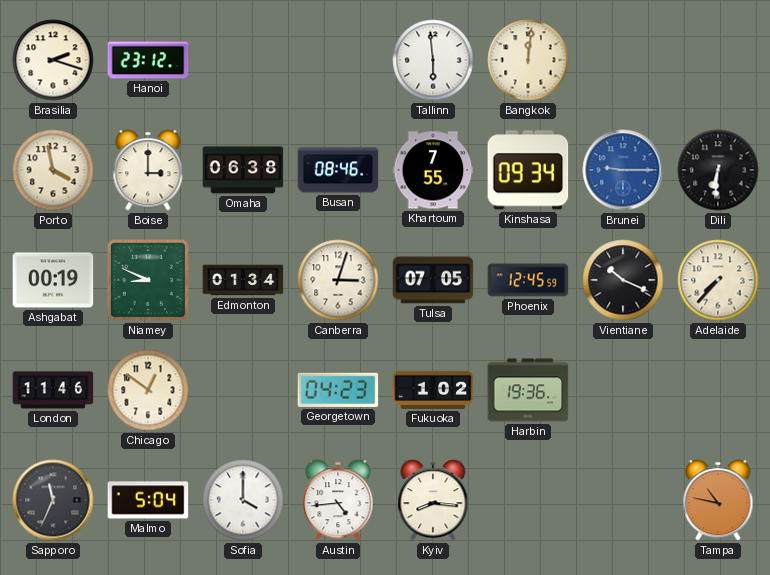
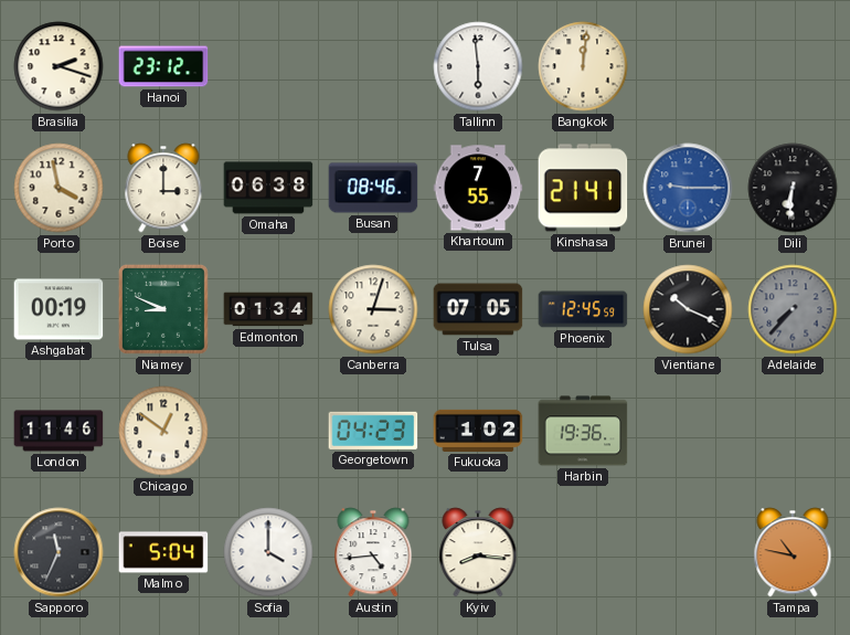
Kinshasa: 09:34 -> 21:41 (583, 188)
Adelaide dial: cream -> grey (793, 309)
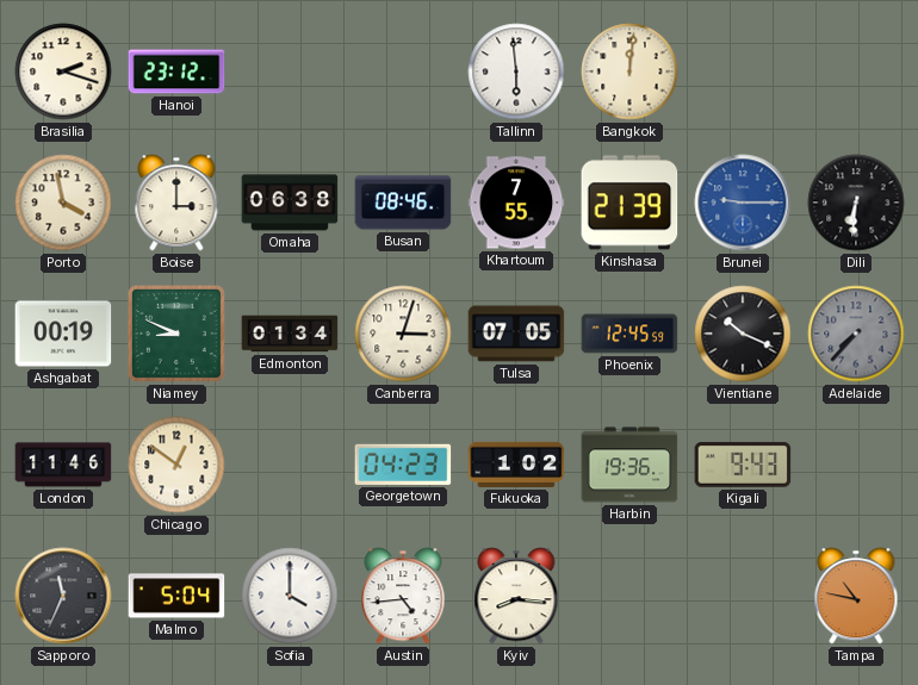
Kinshasa: 21:41 -> 21:39 (629, 203)
Kigali: none -> 9:43 (743, 465)
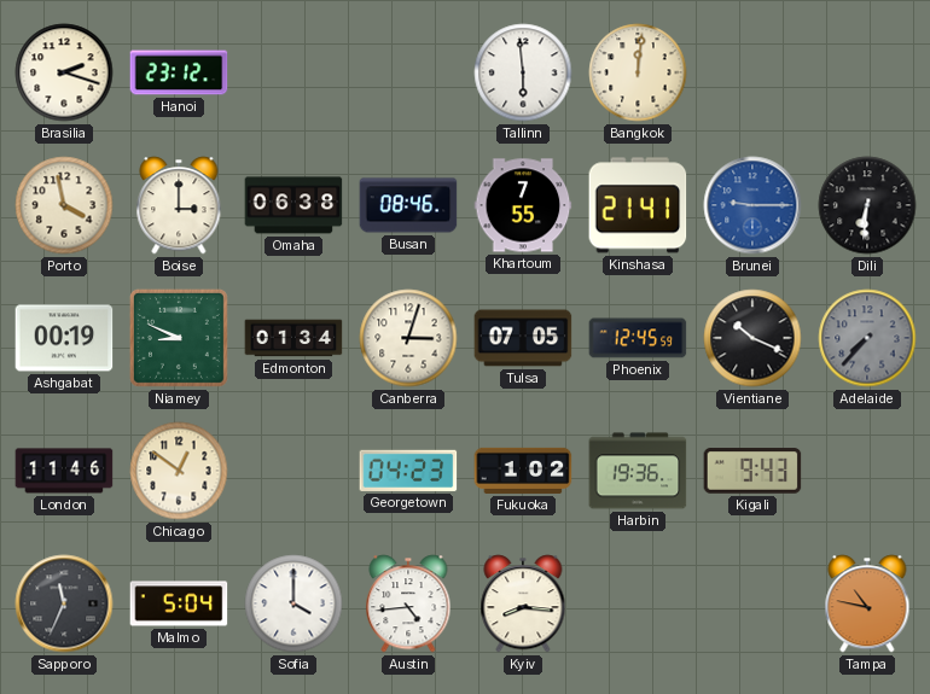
Kinshasa: 21:39 -> 21:41 (638, 205)
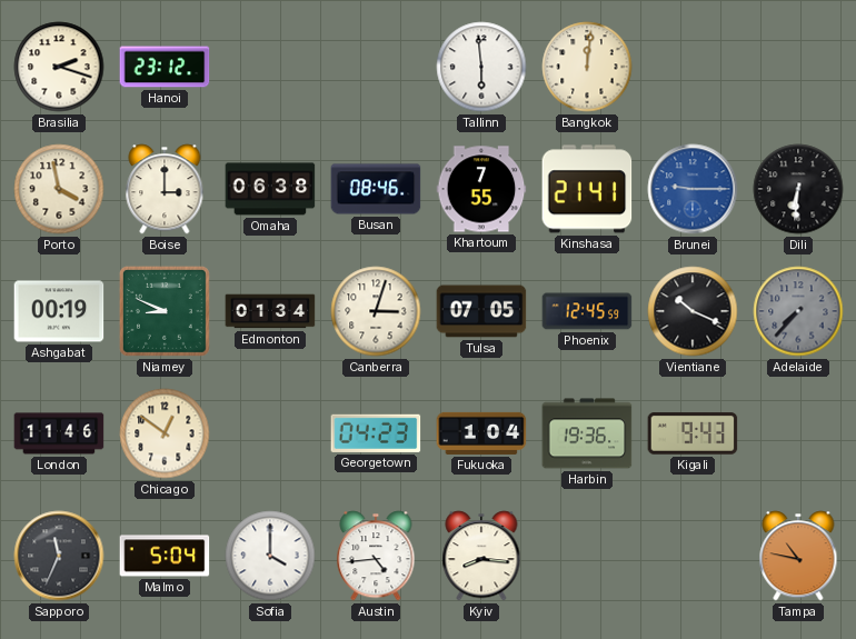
Fukuoka: 1:02 -> 1:04 (481, 433)
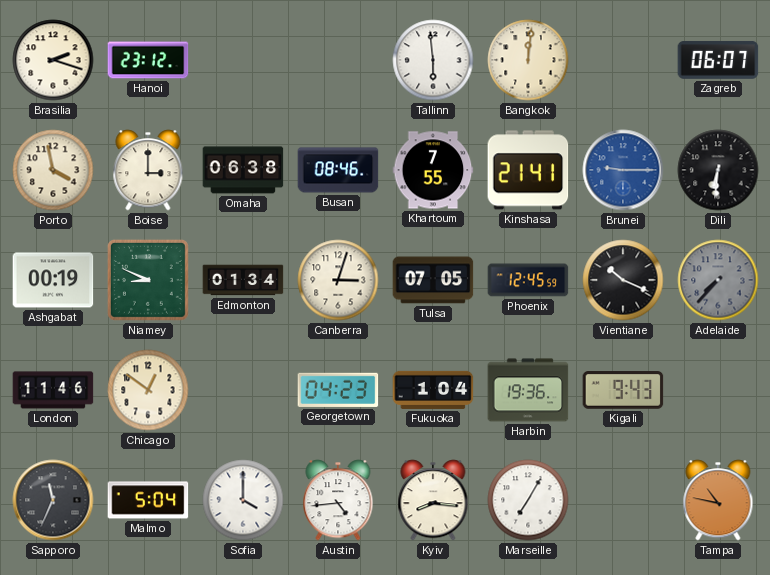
Zagreb: none -> 06:07 (718, 60)
Marseille: none -> 7:05 (528, 500)
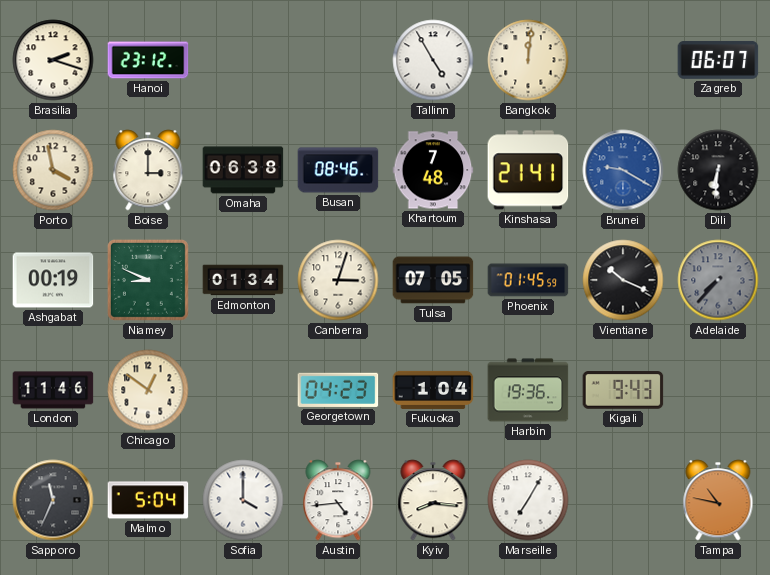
Tallinn: 5:59 -> 4:55 (433, 60)
Khartoum: 7:55 -> 7:48 (433, 170)
Brunei: 9:15 -> 9:20 (623, 170)
Phoenix: 12:45 -> 01:45 (528, 280)
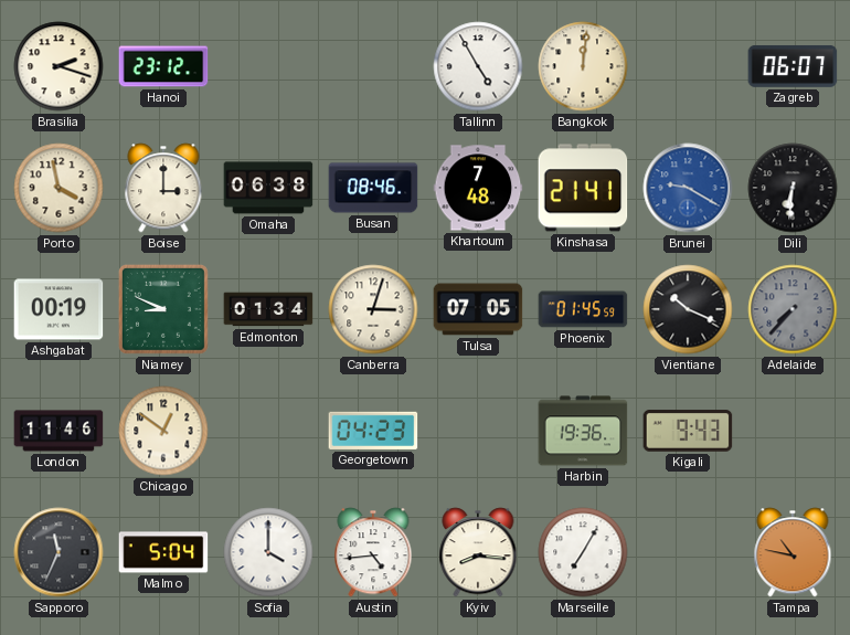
Fukuoka: 1:04 -> none (433, 390)
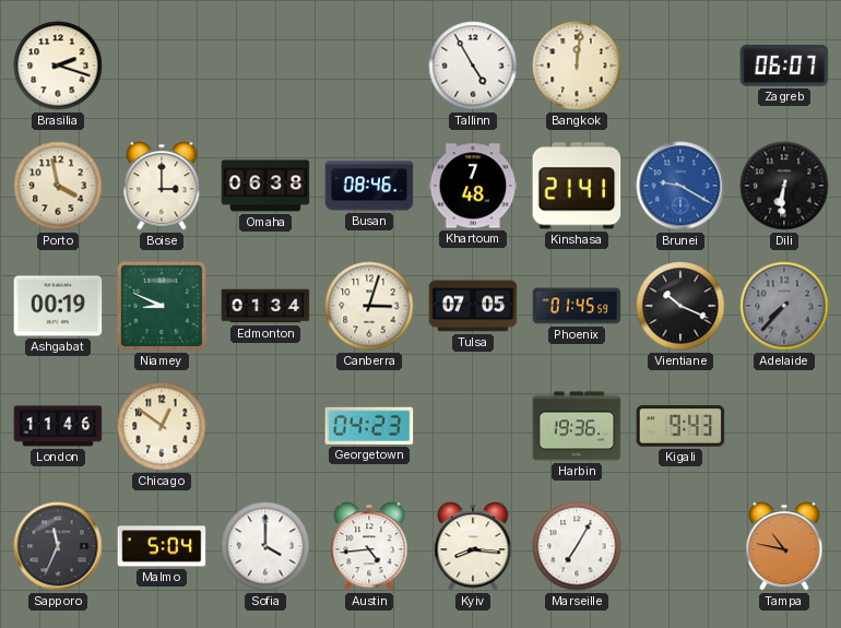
Hanoi: 23:12 -> none (163, 66)
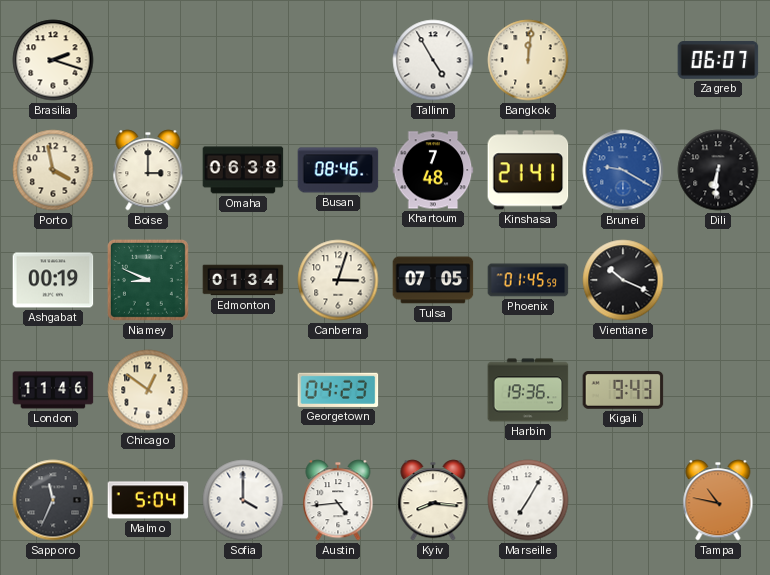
Adelaide: 7:37 -> none (784, 306)
